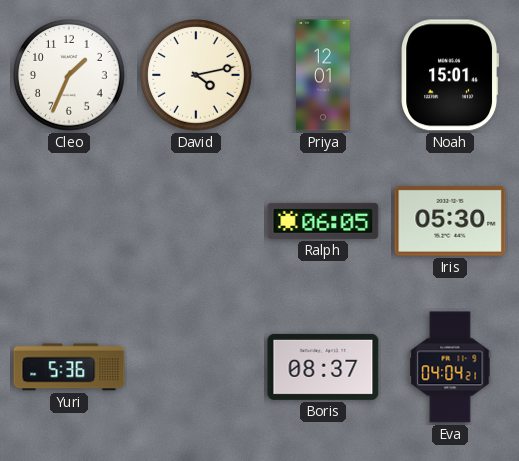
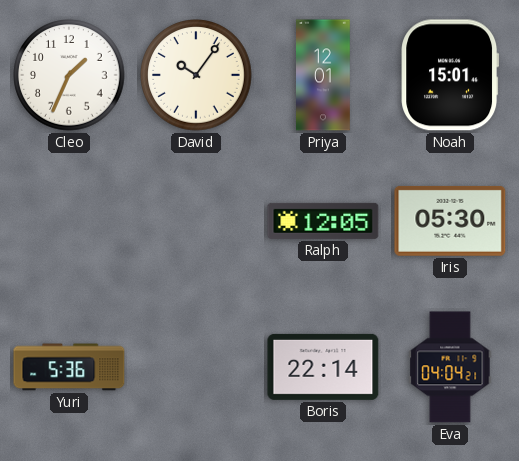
David: 4:13 -> 10:06 (196, 75)
Ralph: 06:05 -> 12:05 (323, 221)
Boris: 08:37 -> 22:14 (323, 367)
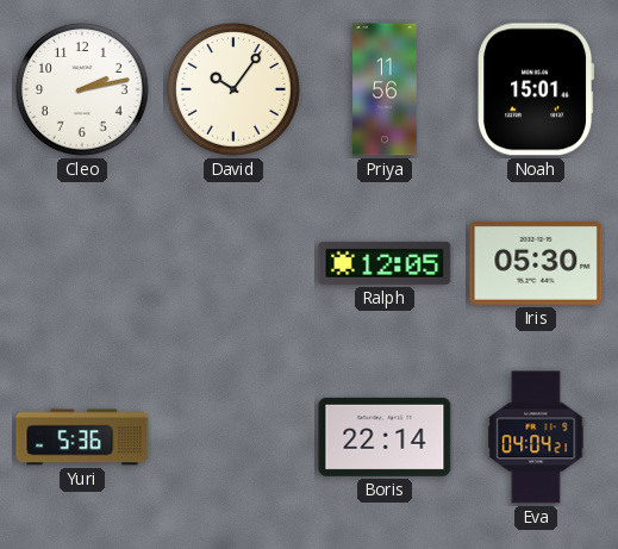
Cleo: 1:34 -> 2:13 (82, 89)
Priya: 12:01 -> 11:56 (386, 89)
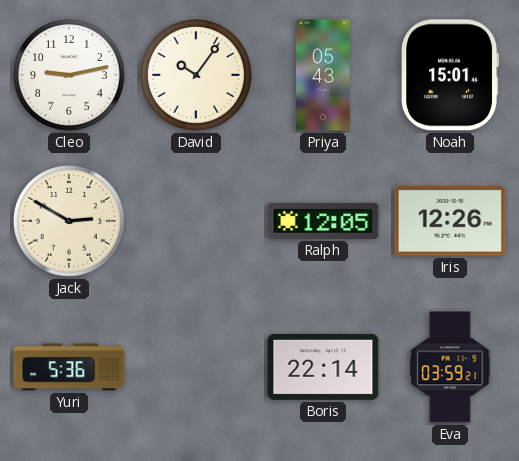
Cleo: 2:13 -> 9:13 (69, 75)
Priya: 11:56 -> 05:43 (324, 75)
Jack: none -> 2:50 (69, 221)
Iris: 05:30 -> 12:26 (450, 221)
Eva: 04:04 -> 03:59 (450, 367)
